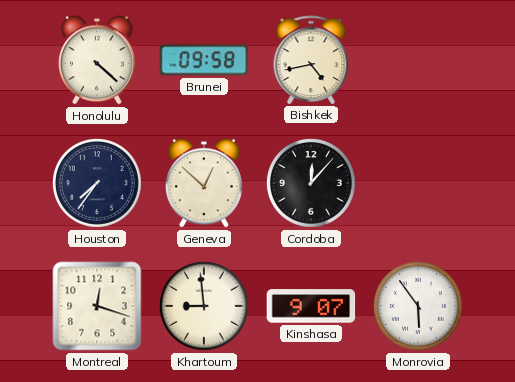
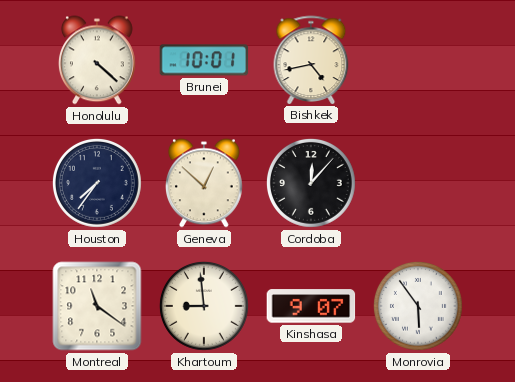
Brunei: 09:58 -> 10:01 (204, 60)
Montreal: 12:18 -> 11:21 (97, 306)
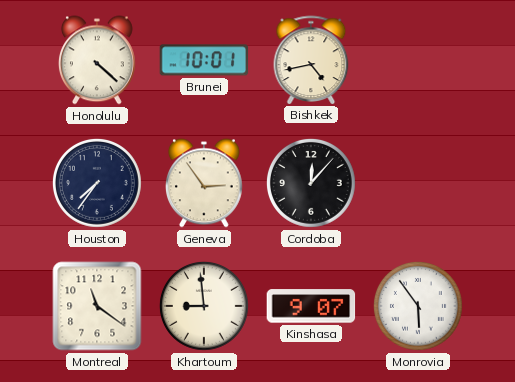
Geneva: 12:52 -> 2:54 (205, 183)
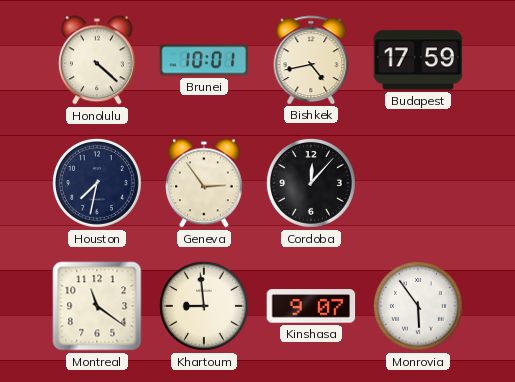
Budapest: none -> 17:59 (418, 60)
Houston: 7:36 -> 7:32 (97, 183)
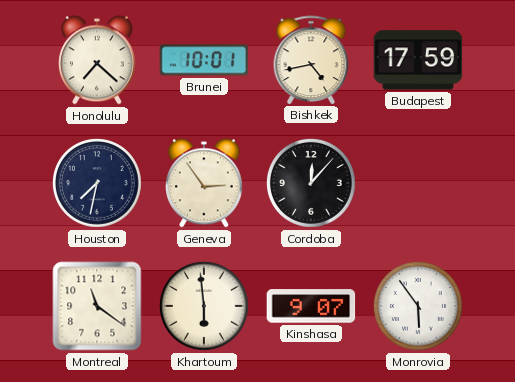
Honolulu: 4:22 -> 7:22 (98, 60)
Khartoum: 8:59 -> 5:59 (204, 306)
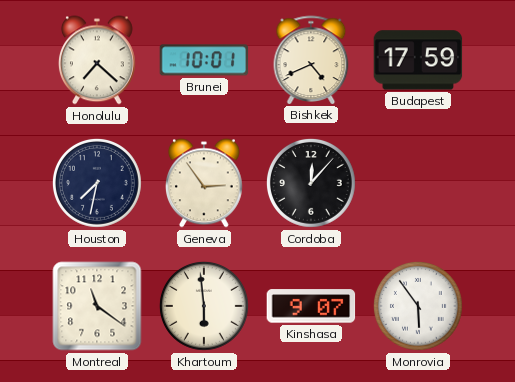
Bishkek: 4:43 -> 4:41 (311, 60)
